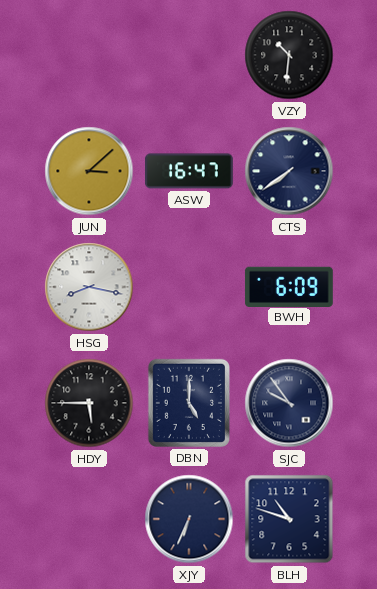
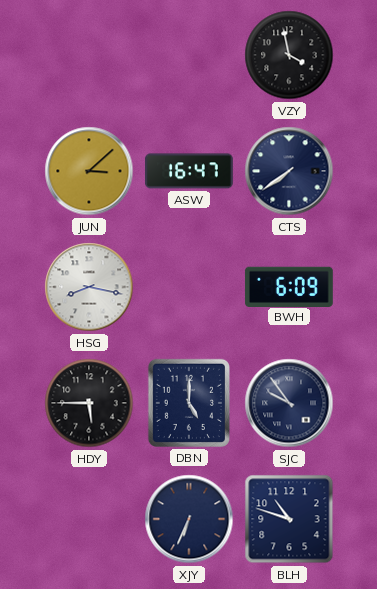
VZY: 10:31 -> 3:58 (289, 55)
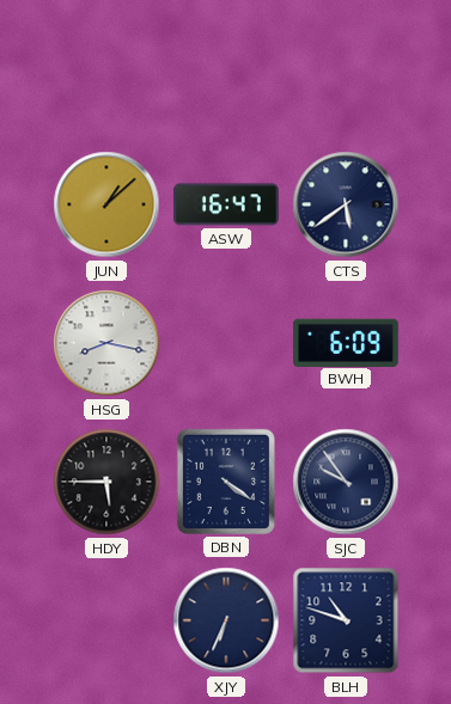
VZY: 3:58 -> none (289, 55)
JUN: 3:08 -> 1:08 (106, 204)
CTS: 7:39 -> 5:39 (346, 204)
DBN: 5:00 -> 4:21 (226, 482)
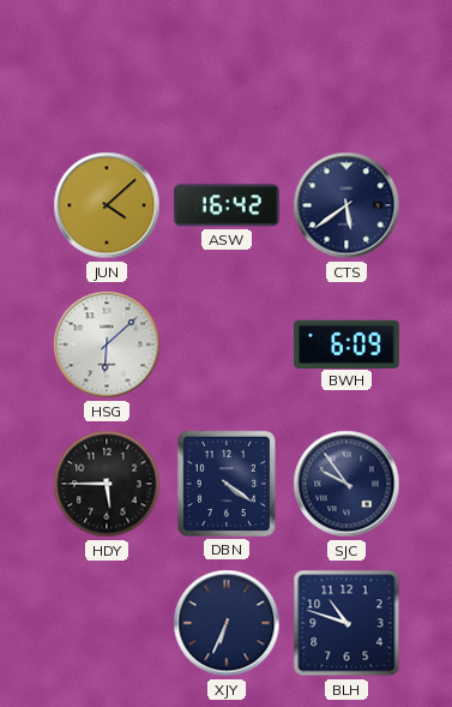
JUN: 1:08 -> 4:08 (107, 205)
ASW: 16:47 -> 16:42 (228, 205)
HSG: 8:17 -> 6:08 (107, 344)
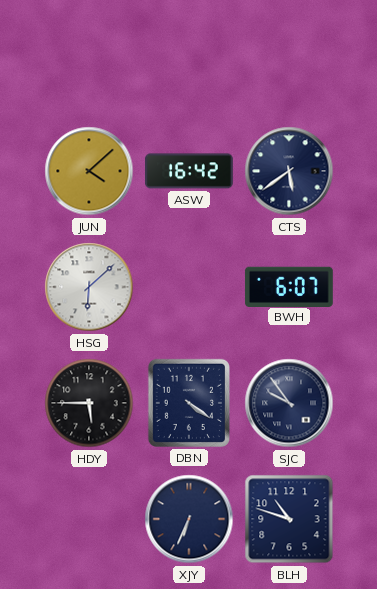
BWH: 6:09 -> 6:07 (289, 286)
